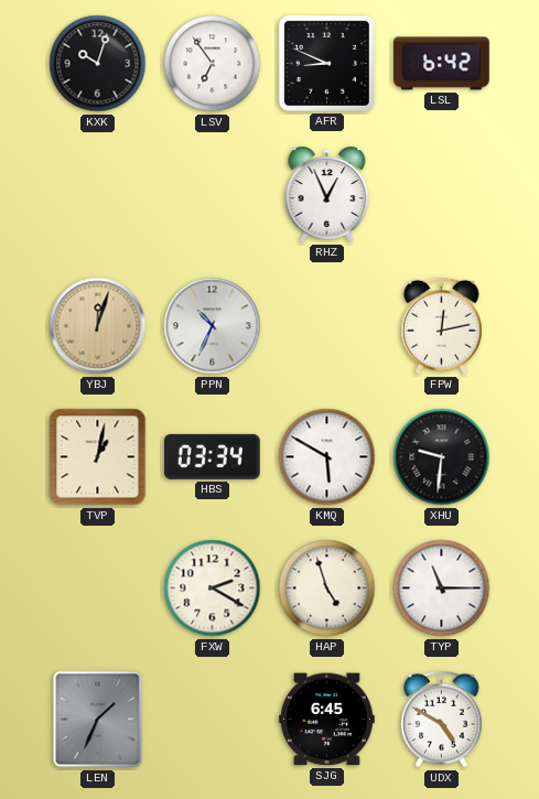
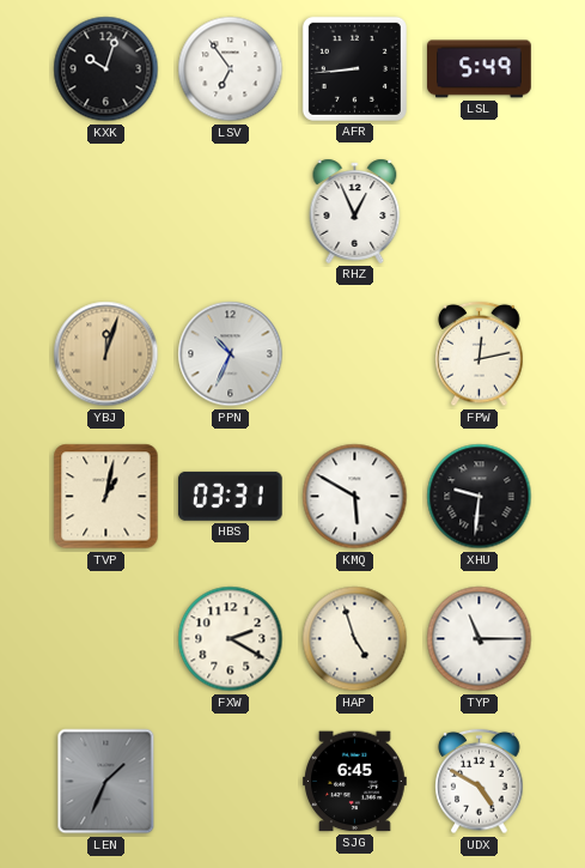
AFR: 8:49 -> 8:44 (354, 68)
LSL: 6:42 -> 5:49 (480, 69)
HBS: 03:34 -> 03:31 (230, 496)
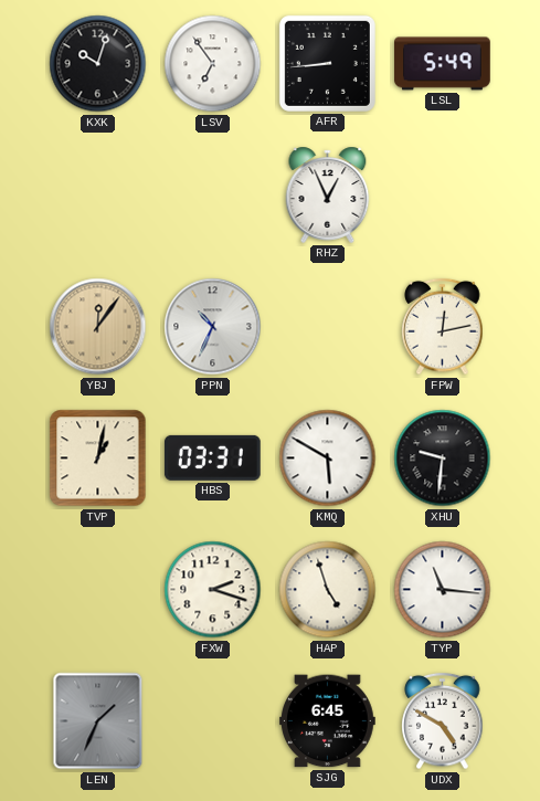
YBJ: 12:03 -> 12:06 (98, 327)
FXW: 2:20 -> 2:18 (213, 590)
TYP: 11:15 -> 11:16 (443, 590)
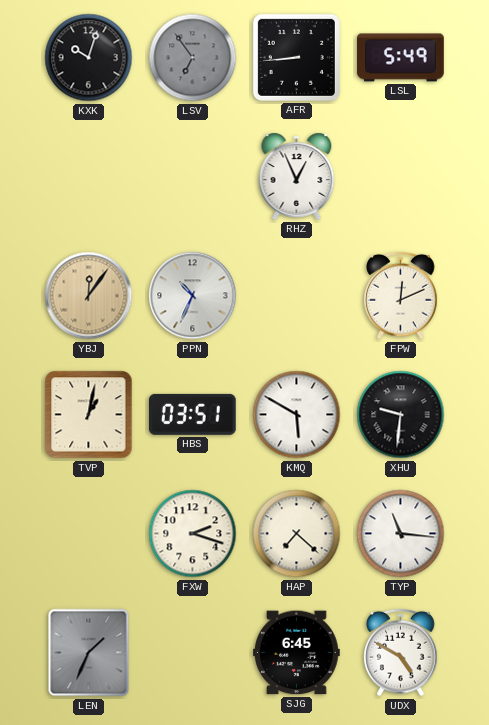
LSV dial: white -> grey (193, 58)
FPW: 12:13 -> 12:11 (401, 296)
HBS: 03:31 -> 03:51 (192, 414)
HAP: 4:57 -> 7:22 (297, 534)
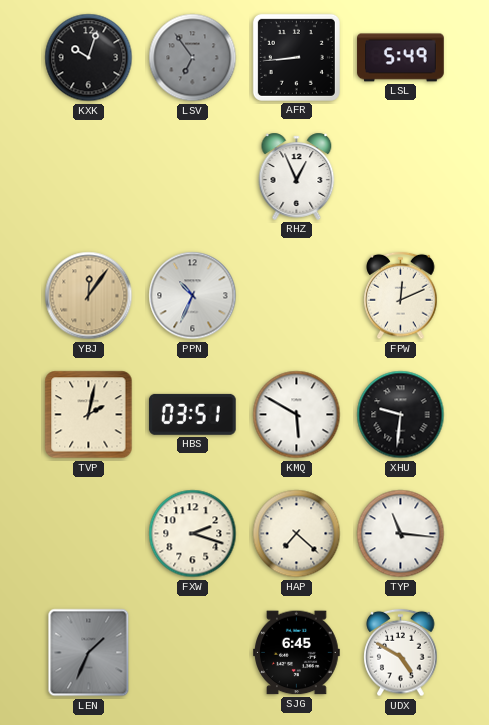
TVP: 1:02 -> 2:02 (89, 415)
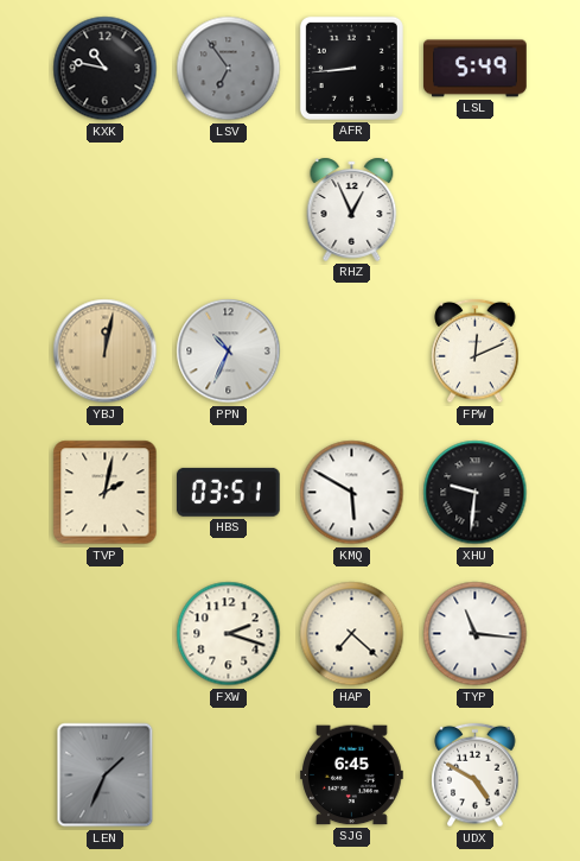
KXK: 10:03 -> 10:47 (106, 69)
YBJ: 12:06 -> 12:02 (106, 352)
